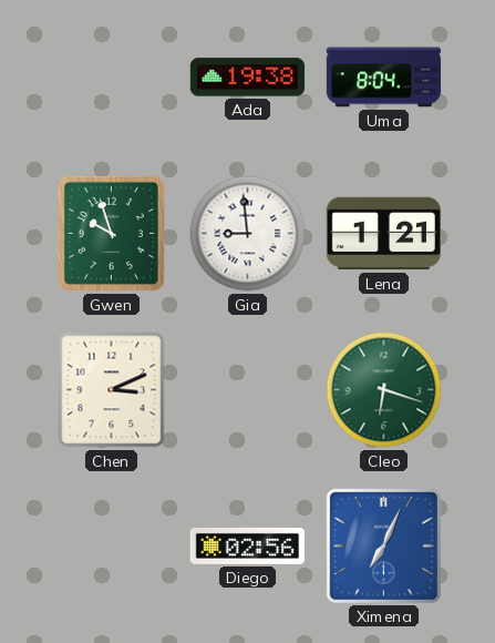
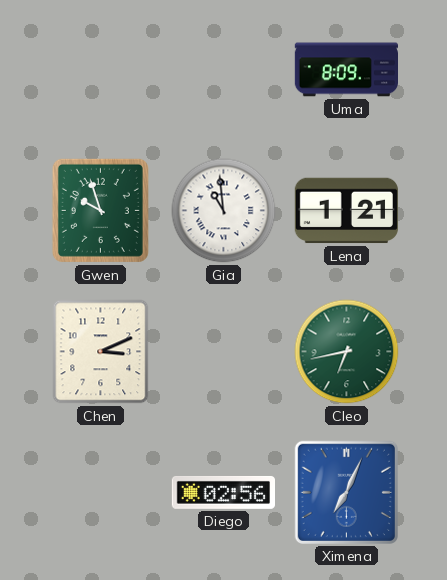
Ada: 19:38 -> none (247, 78)
Uma: 8:04 -> 8:09 (346, 70)
Gia: 8:59 -> 10:59 (224, 211)
Cleo: 6:18 -> 6:43 (347, 352)
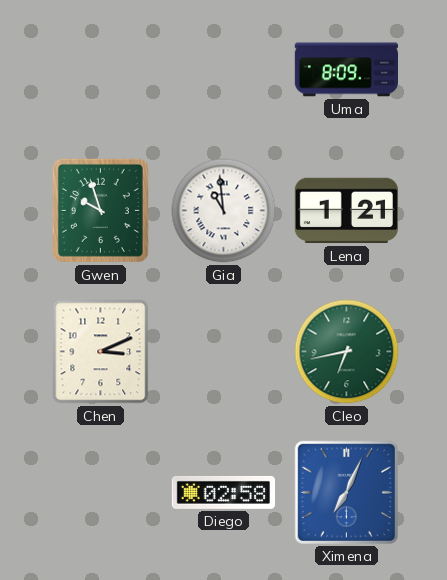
Diego: 02:56 -> 02:58 (223, 492)
